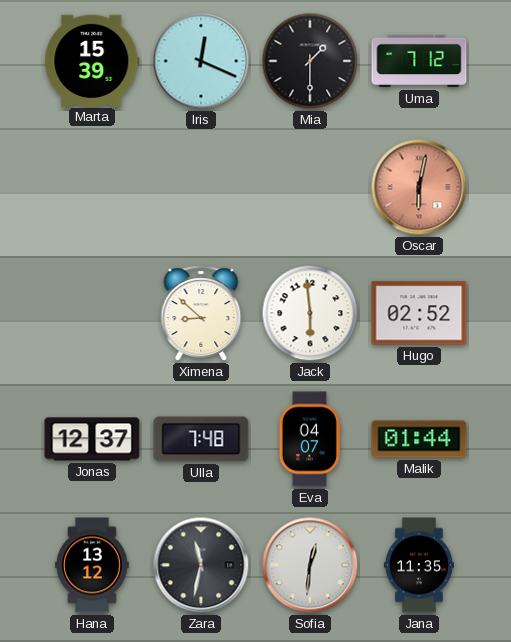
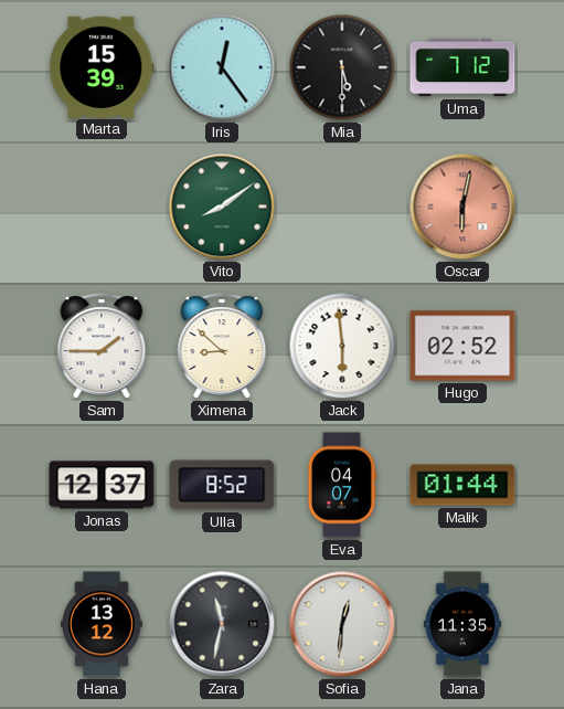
Iris: 12:19 -> 12:24 (222, 67)
Mia: 1:30 -> 5:30 (342, 67)
Vito: none -> 8:09 (222, 207)
Sam: none -> 1:45 (102, 346)
Ulla: 7:48 -> 8:52 (222, 485)
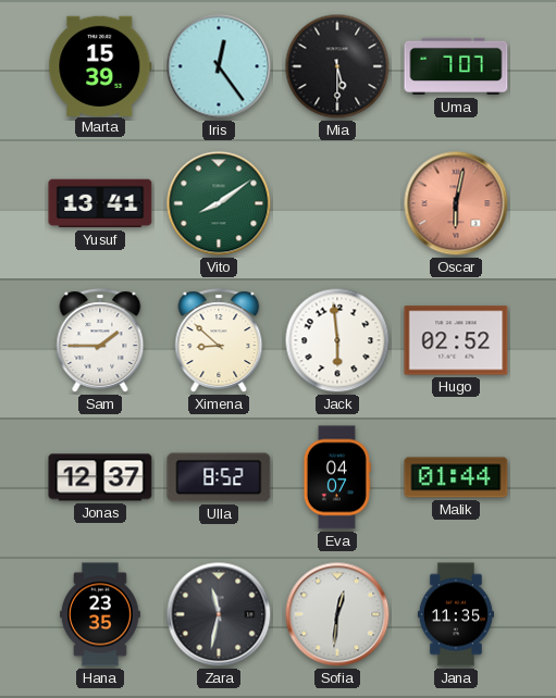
Uma: 7:12 -> 7:07 (456, 66)
Yusuf: none -> 13:41 (100, 203)
Hana: 13:12 -> 23:35 (101, 614)
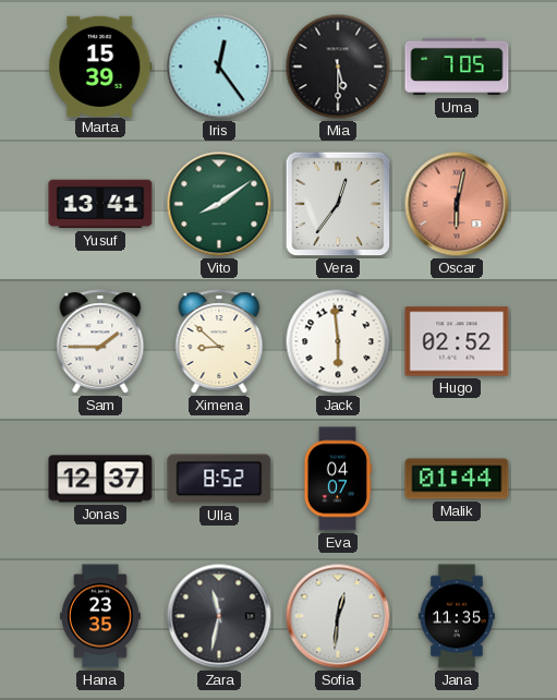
Uma: 7:07 -> 7:05 (457, 67)
Vera: none -> 12:36 (338, 204)
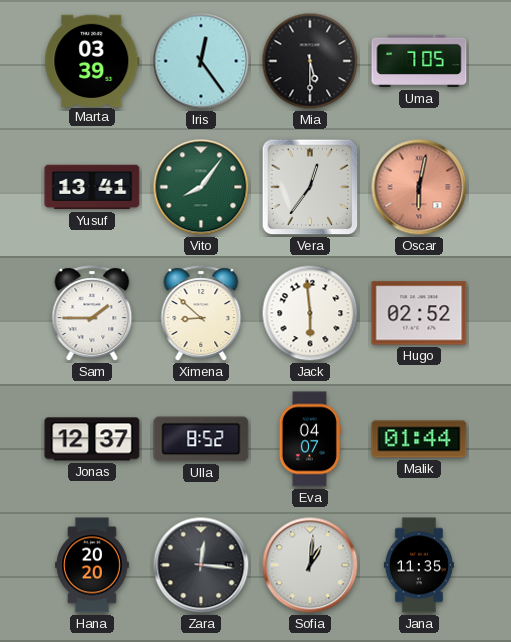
Marta: 15:39 -> 03:39 (92, 60)
Vito: 8:09 -> 8:06 (201, 187)
Hana: 23:35 -> 20:20 (93, 565)
Zara: 11:32 -> 12:16 (201, 565)
Sofia: 12:31 -> 1:01 (310, 565)
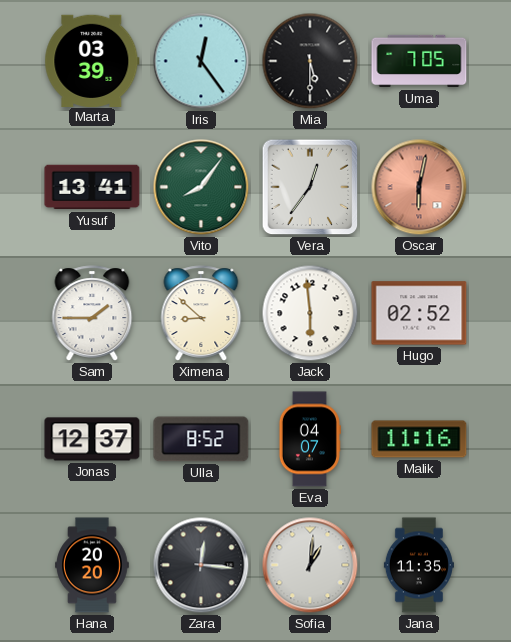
Malik: 01:44 -> 11:16 (419, 439)
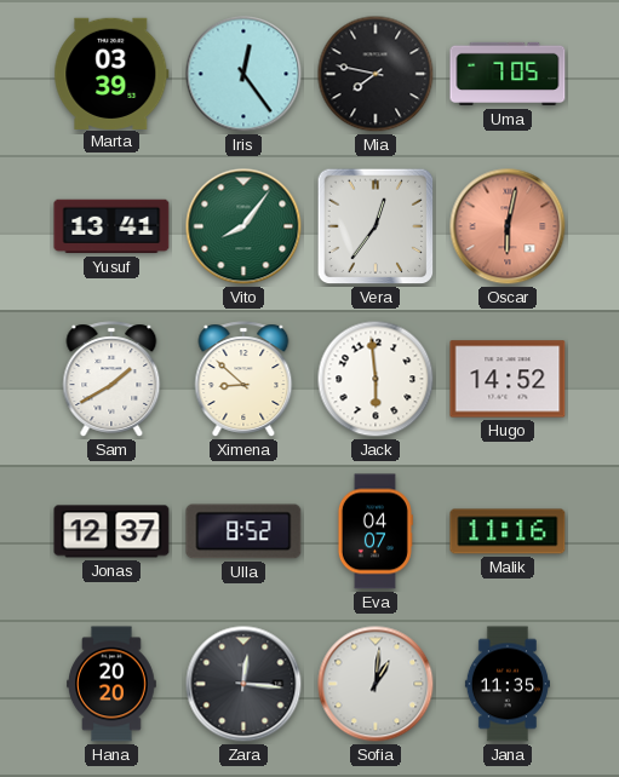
Mia: 5:30 -> 7:47 (376, 74)
Sam: 1:45 -> 1:40 (111, 379)
Hugo: 02:52 -> 14:52 (508, 379)
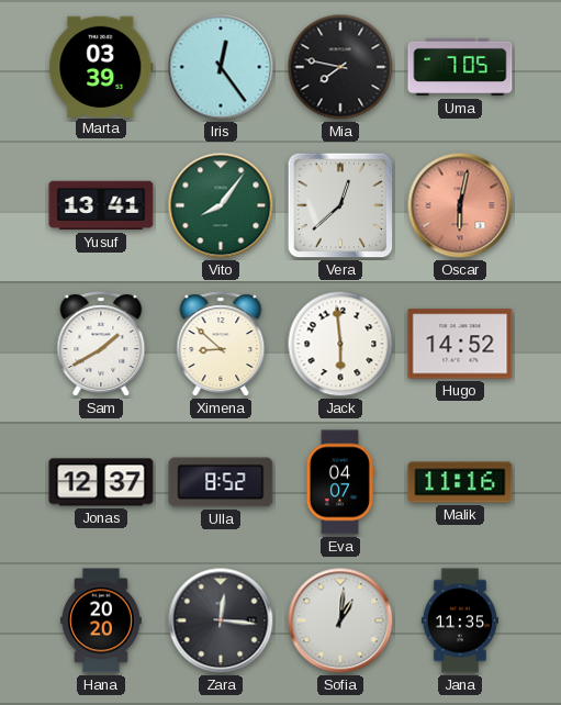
Vera: 12:36 -> 12:38 (340, 205)
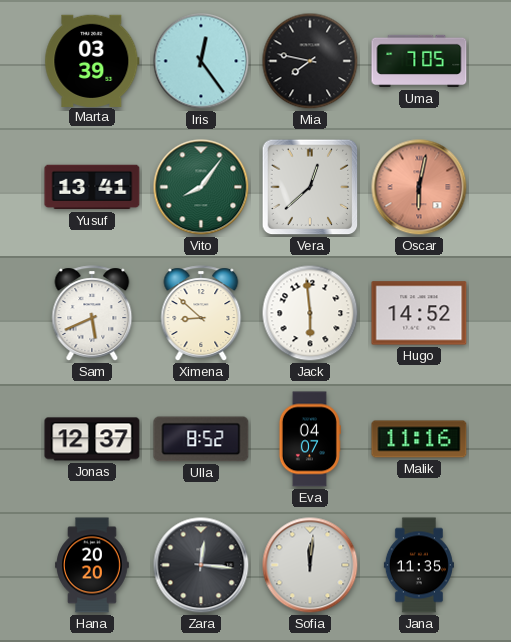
Sam: 1:40 -> 5:41 (92, 313)
Sofia: 1:01 -> 12:01 (310, 565)
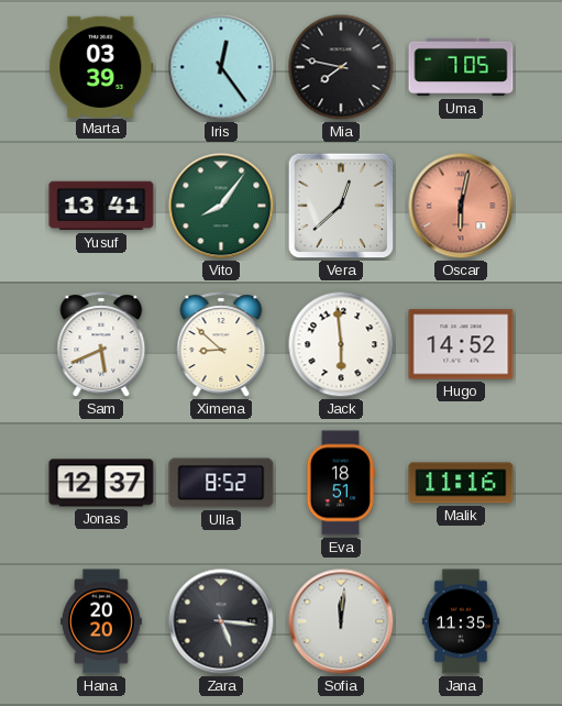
Eva: 04:07 -> 18:51 (340, 483)
Zara: 12:16 -> 5:16 (221, 621)
